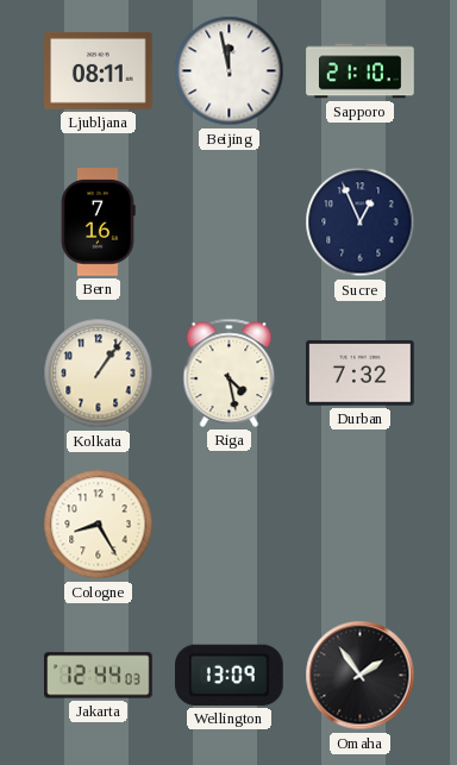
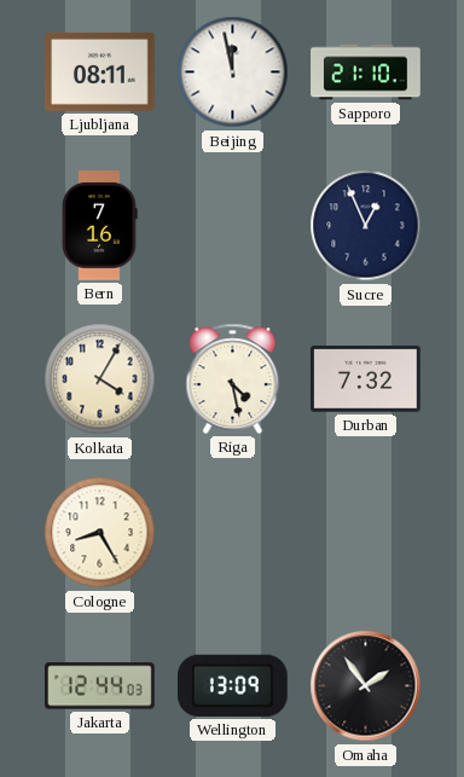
Kolkata: 1:06 -> 4:05 (100, 379)
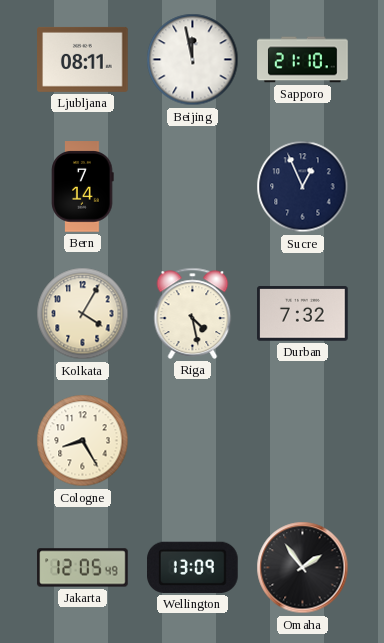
Bern: 7:16 -> 7:14 (83, 187)
Jakarta: 12:44 -> 12:05 (83, 568)
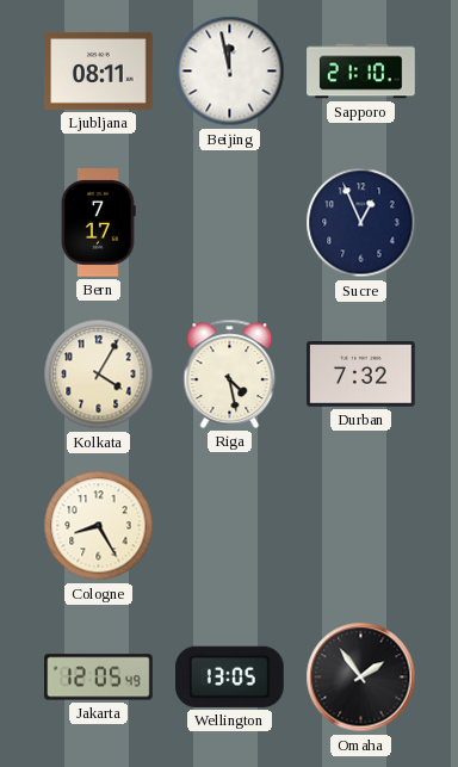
Bern: 7:14 -> 7:17 (99, 223)
Wellington: 13:09 -> 13:05 (230, 676)
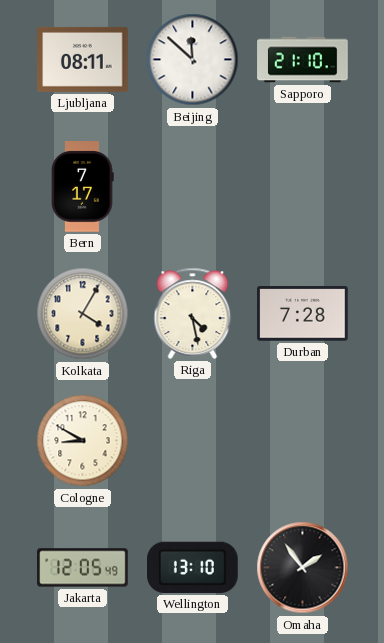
Beijing: 11:58 -> 11:52 (193, 60)
Sucre: 12:56 -> none (361, 223)
Durban: 7:32 -> 7:28 (303, 314)
Cologne: 8:25 -> 8:50 (83, 441)
Wellington: 13:05 -> 13:10 (193, 567)
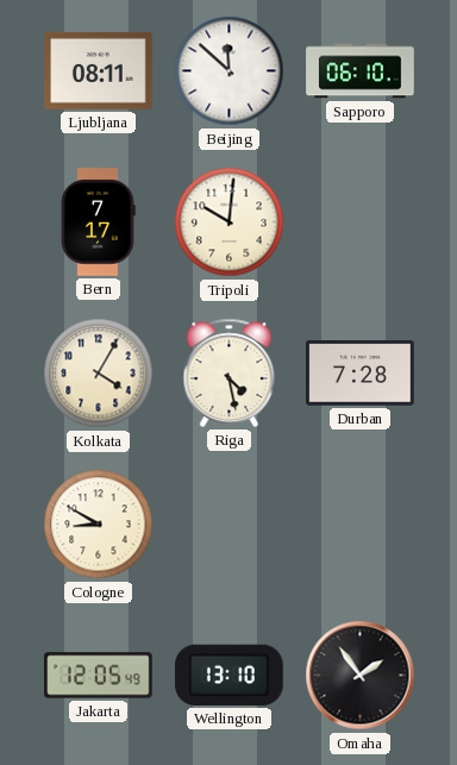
Sapporo: 21:10 -> 06:10 (361, 71)
Tripoli: none -> 10:01 (230, 222)
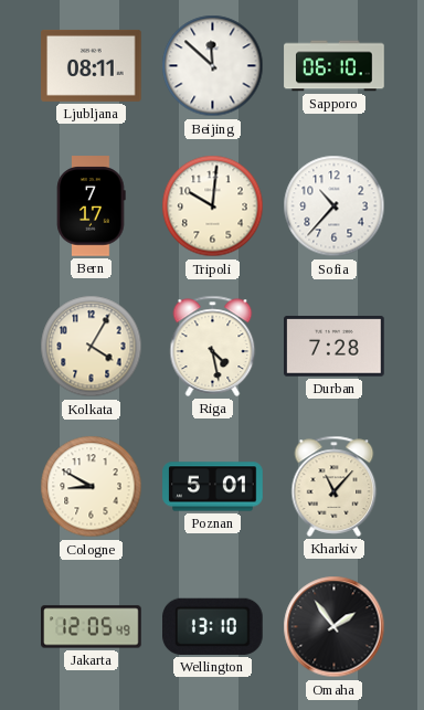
Sofia: none -> 10:37 (335, 206)
Poznan: none -> 5:01 (213, 487)
Kharkiv: none -> 11:07 (335, 486)
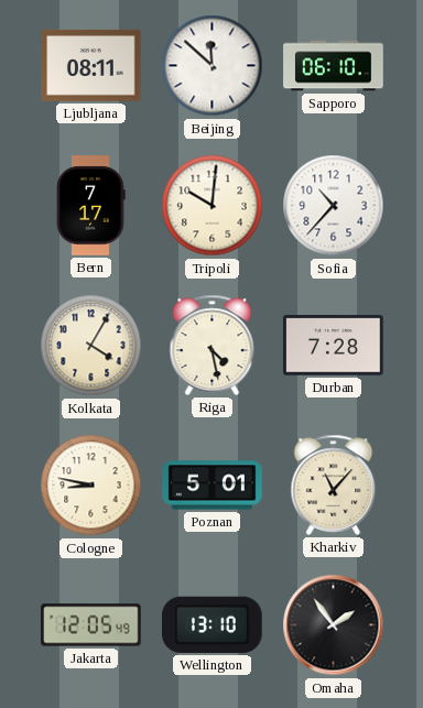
Cologne: 8:50 -> 8:47 (91, 486)
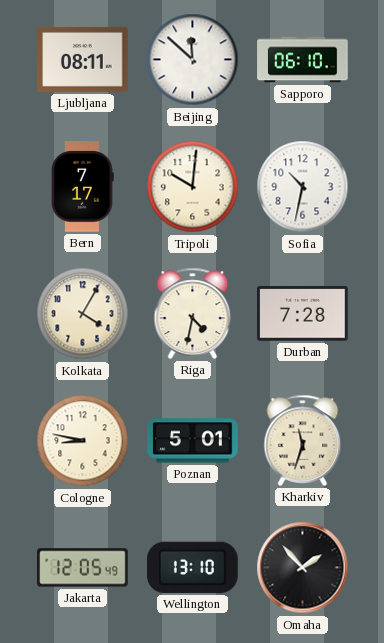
Sofia: 10:37 -> 10:32 (303, 187)
Riga: 4:28 -> 4:32 (193, 313)
Kharkiv: 11:07 -> 11:33 (303, 440)
Omaha: 1:54 -> 1:53 (303, 568)
